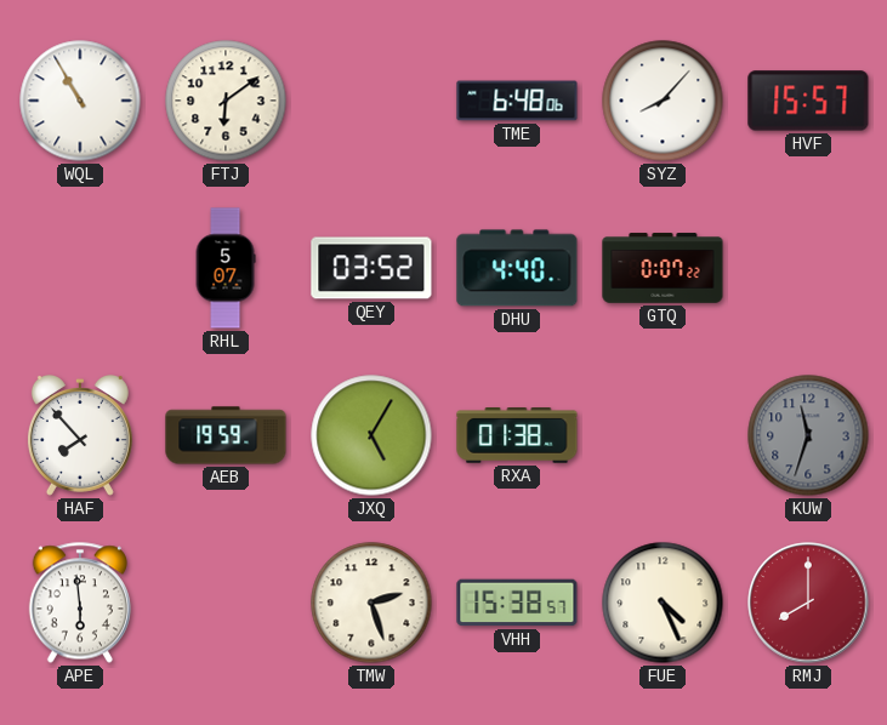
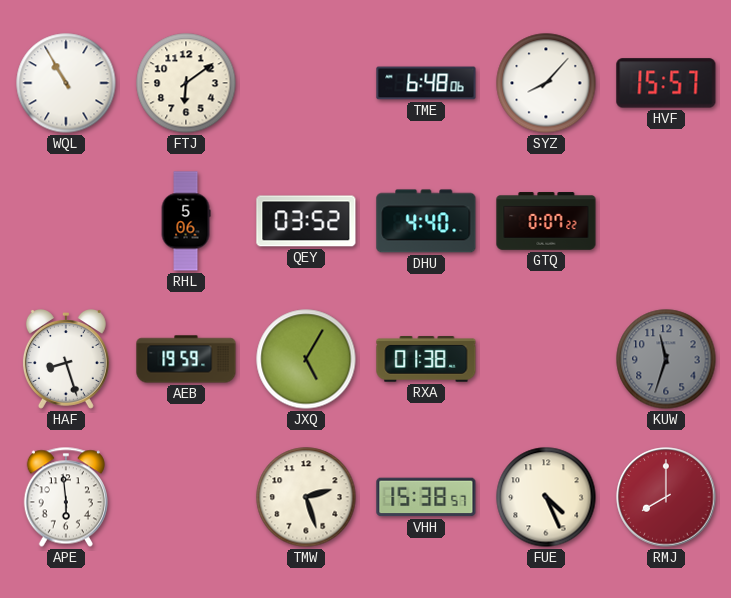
RHL: 5:07 -> 5:06 (186, 221)
HAF: 7:53 -> 8:27 (66, 360)
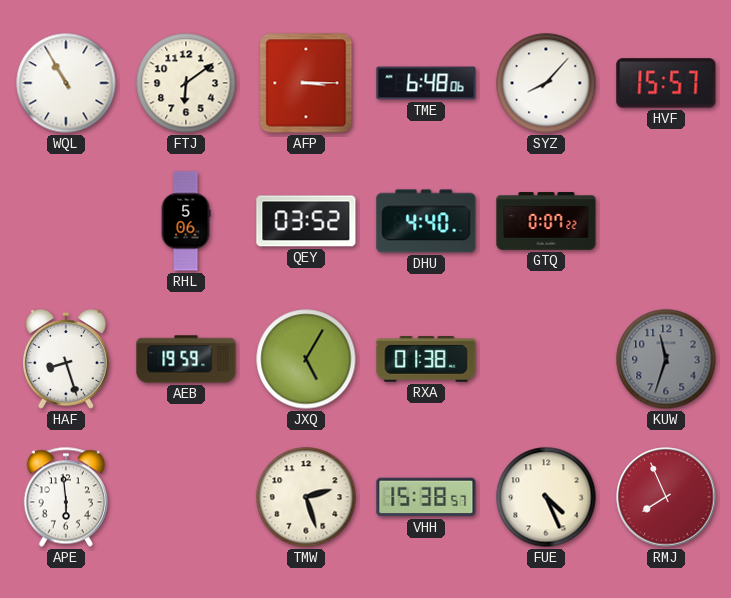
AFP: none -> 3:15 (306, 83)
RMJ: 8:00 -> 7:56 (666, 497)
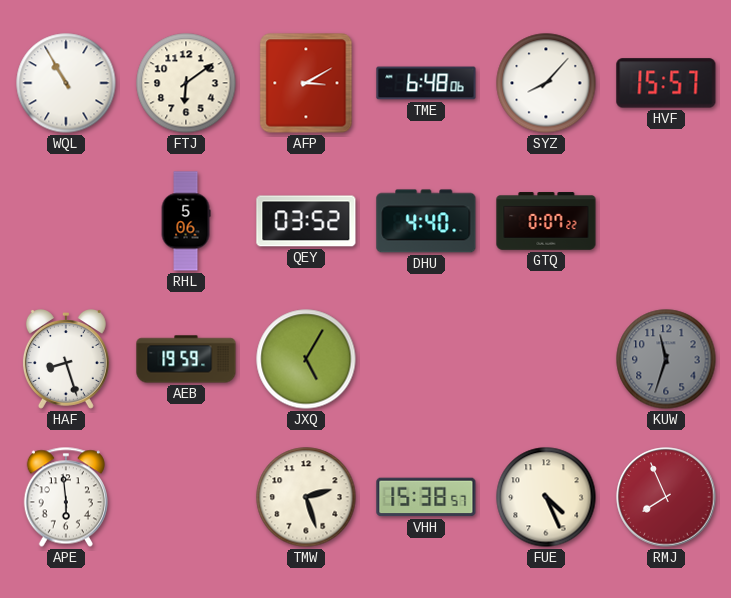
AFP: 3:15 -> 3:10 (306, 83)
RXA: 01:38 -> none (426, 360)
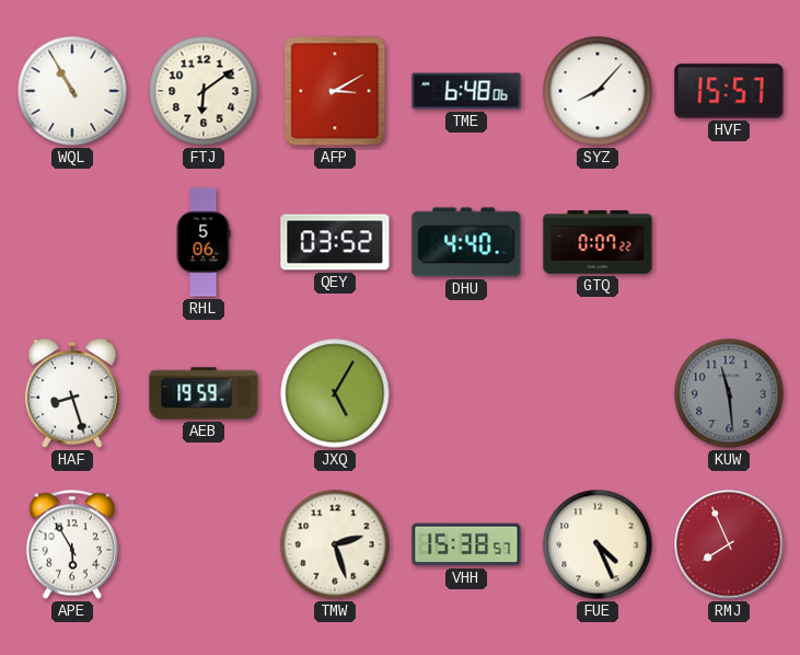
KUW: 11:33 -> 11:29 (729, 393)
APE: 5:59 -> 5:55 (72, 544)
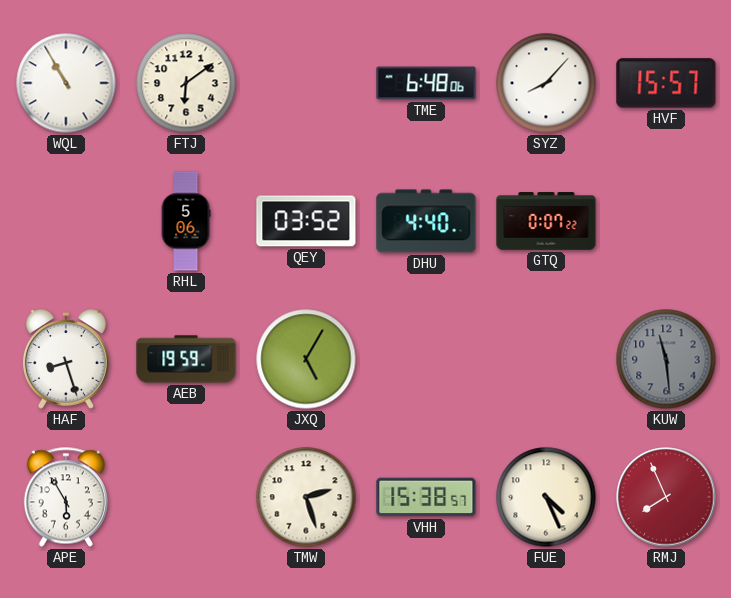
AFP: 3:10 -> none (335, 91)
